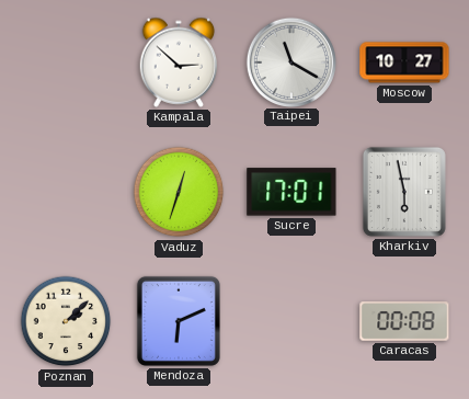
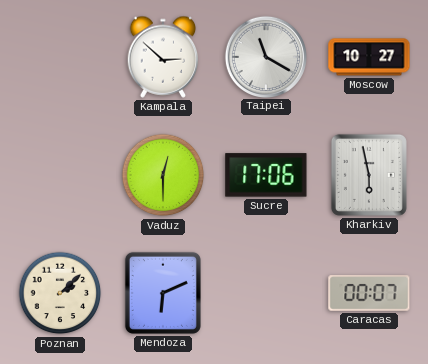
Vaduz: 12:33 -> 12:30 (163, 175)
Sucre: 17:01 -> 17:06 (266, 175)
Caracas: 00:08 -> 00:07 (369, 293)
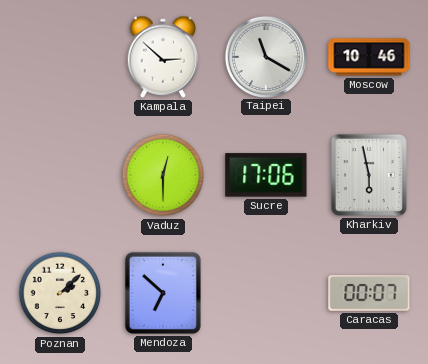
Moscow: 10:27 -> 10:46 (369, 57)
Mendoza: 6:11 -> 6:52 (163, 293)
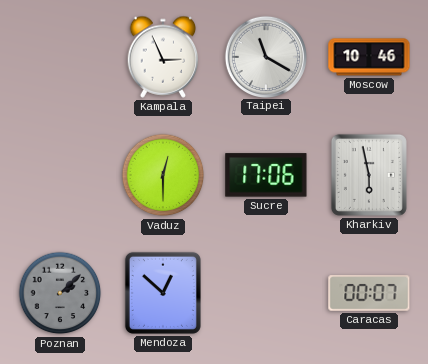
Kampala: 2:52 -> 2:56 (163, 57)
Poznan dial: cream -> grey (60, 293)
Mendoza: 6:52 -> 12:52 (163, 293)
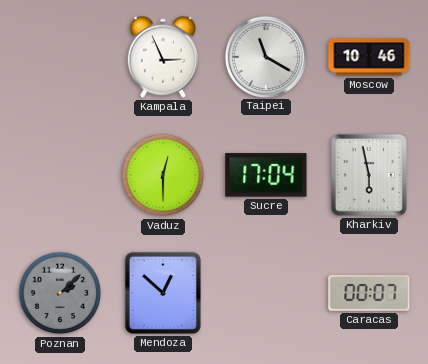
Sucre: 17:06 -> 17:04 (266, 175)
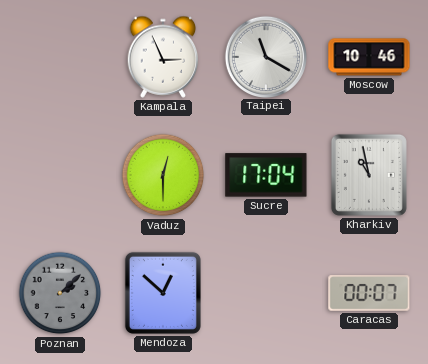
Kharkiv: 5:58 -> 10:58 (369, 175)
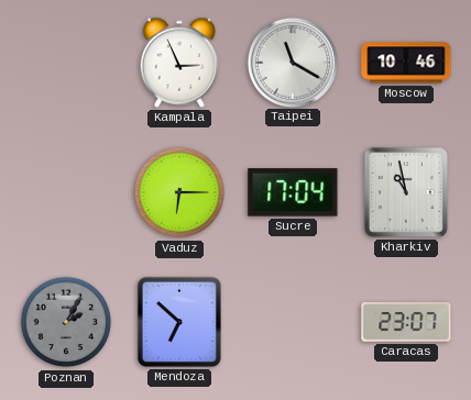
Vaduz: 12:30 -> 6:15 (179, 192)
Poznan: 2:08 -> 2:05 (66, 322)
Mendoza: 12:52 -> 6:52 (179, 322)
Caracas: 00:07 -> 23:07 (406, 322)
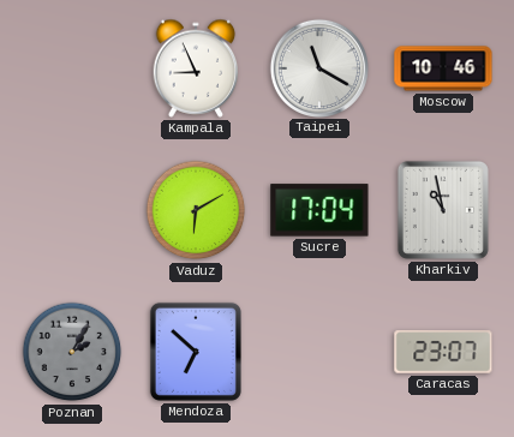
Kampala: 2:56 -> 8:56 (196, 68)
Vaduz: 6:15 -> 6:10 (196, 210)
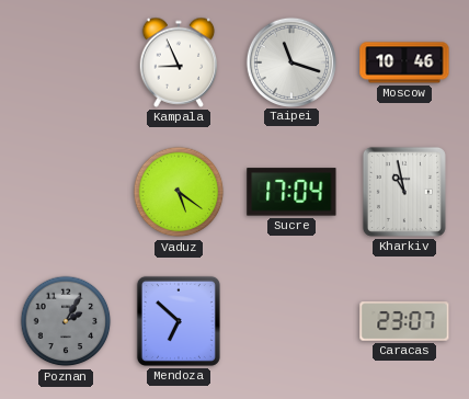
Taipei: 11:20 -> 11:18 (290, 61)
Vaduz: 6:10 -> 5:21 (179, 192)
